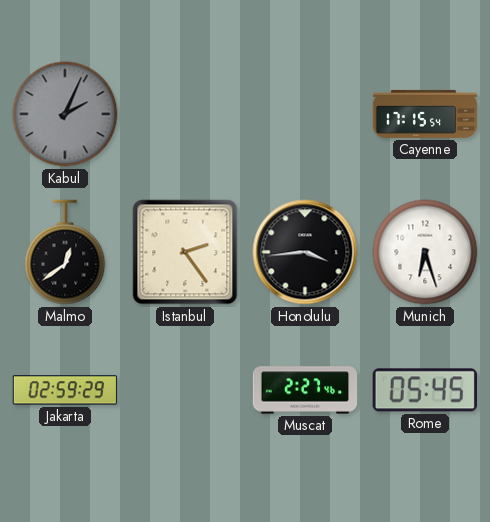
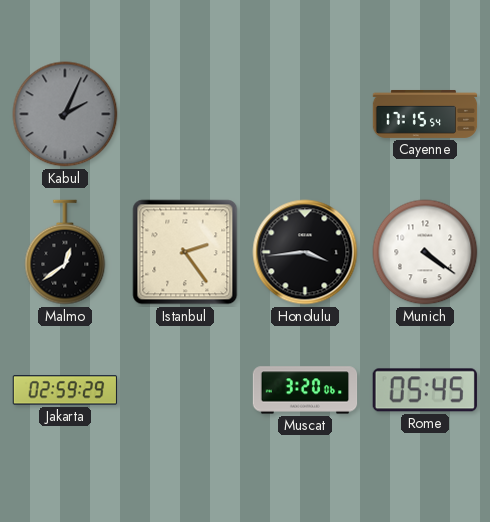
Munich: 6:27 -> 4:21 (425, 252)
Muscat: 2:27 -> 3:20 (305, 390)
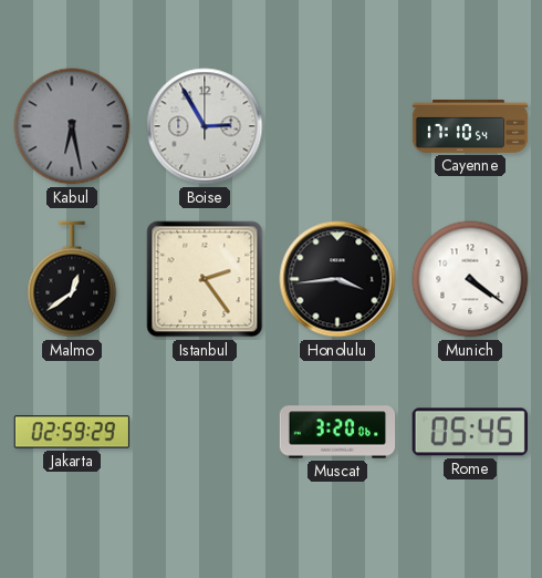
Kabul: 2:04 -> 6:28 (72, 126)
Boise: none -> 2:55 (205, 126)
Cayenne: 17:15 -> 17:10 (470, 126)
